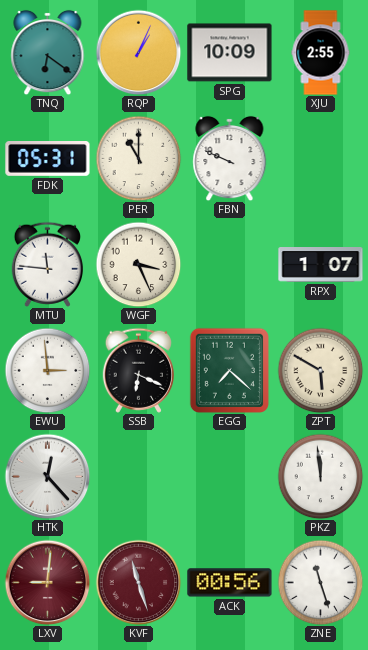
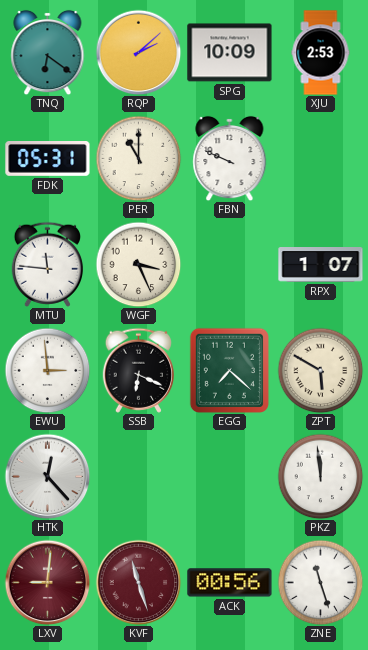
RQP: 1:04 -> 2:08 (138, 52)
XJU: 2:55 -> 2:53 (321, 53)
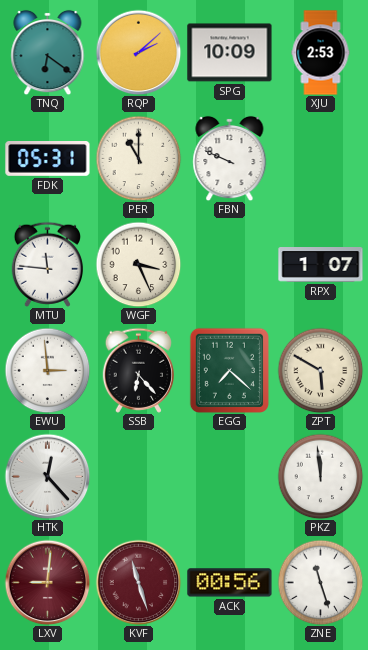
SSB: 6:19 -> 6:23 (138, 370)
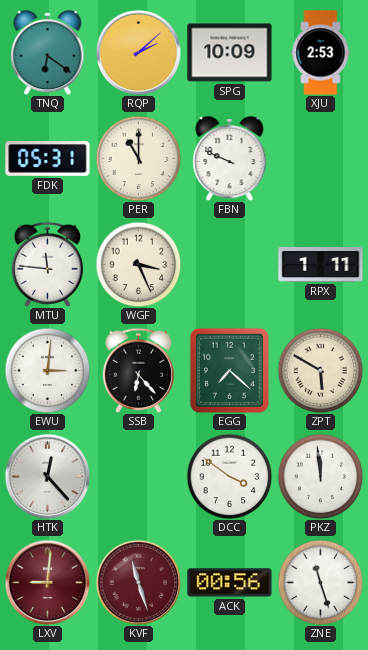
RPX: 1:07 -> 1:11 (321, 265)
EWU: 2:59 -> 3:01 (47, 370)
DCC: none -> 3:51 (229, 476)
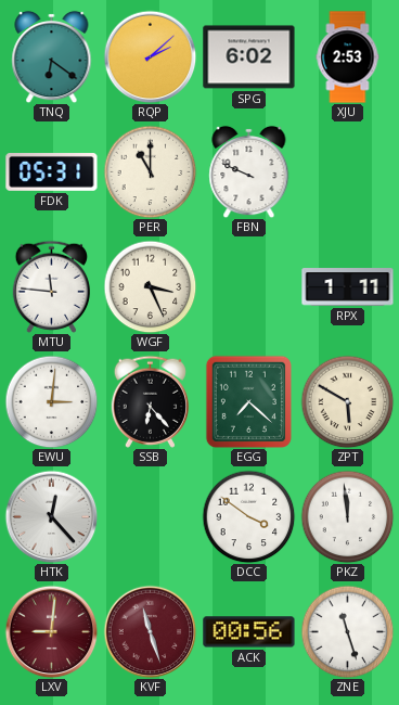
SPG: 10:09 -> 6:02 (249, 57)
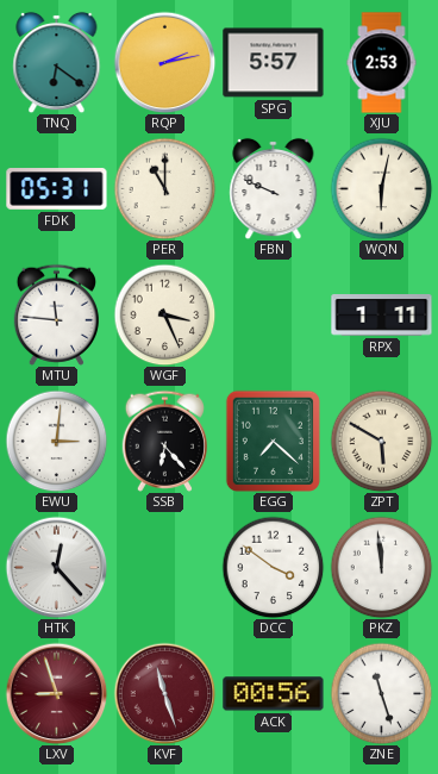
RQP: 2:08 -> 2:13 (164, 62)
SPG: 6:02 -> 5:57 (274, 63)
WQN: none -> 6:02 (381, 188)
LXV: 9:01 -> 8:57 (56, 693)
